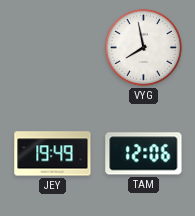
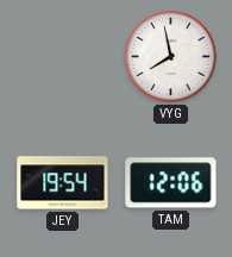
JEY: 19:49 -> 19:54 (63, 183)
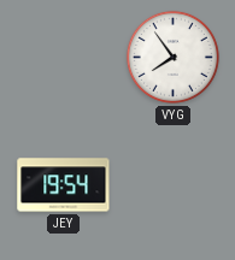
VYG: 7:58 -> 7:54 (172, 57)
TAM: 12:06 -> none (171, 183)
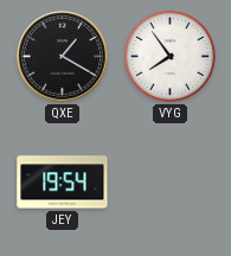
QXE: none -> 1:20 (63, 57)
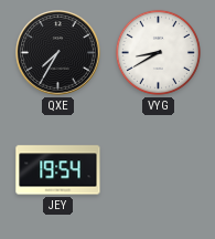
QXE: 1:20 -> 7:35 (58, 53)
VYG: 7:54 -> 8:40 (158, 52)
